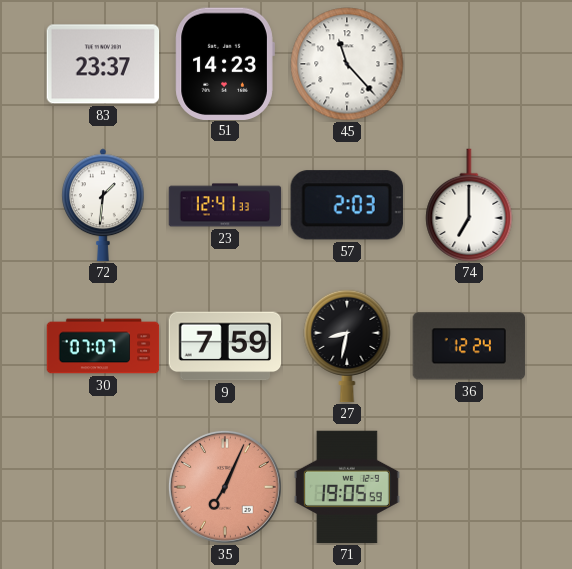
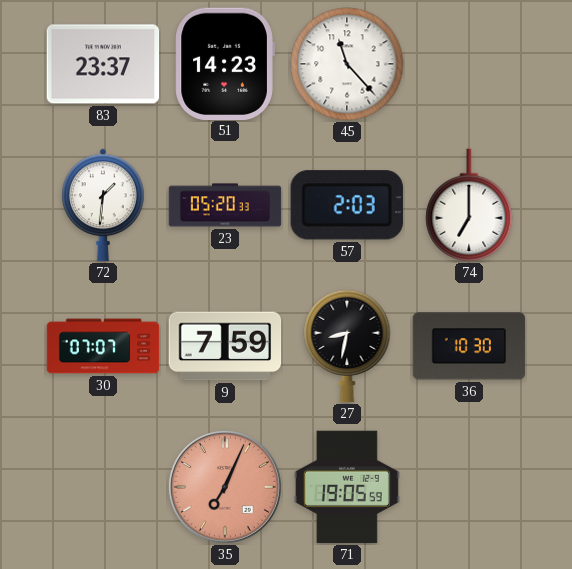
23: 12:41 -> 05:20 (225, 205)
36: 12:24 -> 10:30 (469, 346)
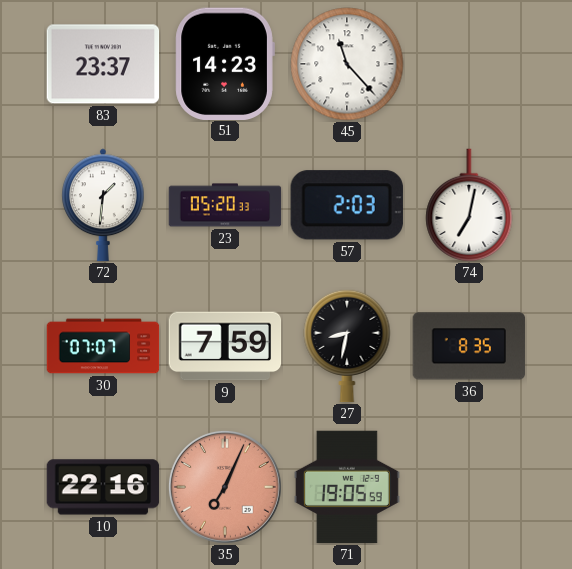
74: 7:00 -> 7:02 (469, 205)
36: 10:30 -> 8:35 (469, 346)
10: none -> 22:16 (103, 487)
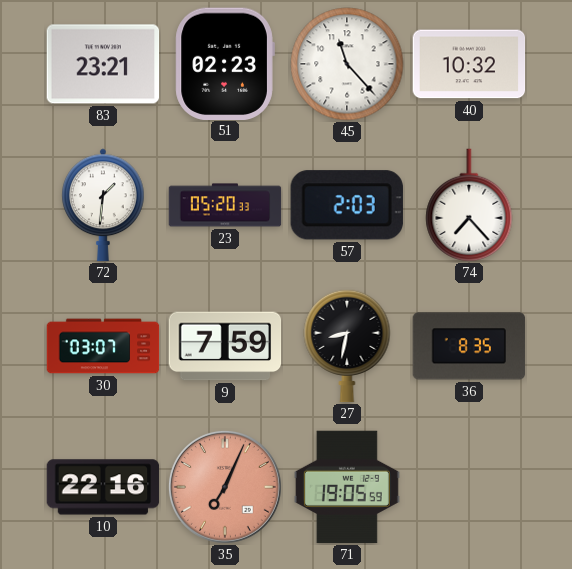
83: 23:37 -> 23:21 (103, 64)
51: 14:23 -> 02:23 (225, 63)
40: none -> 10:32 (469, 64)
74: 7:02 -> 7:23 (469, 205)
30: 07:07 -> 03:07 (103, 346)
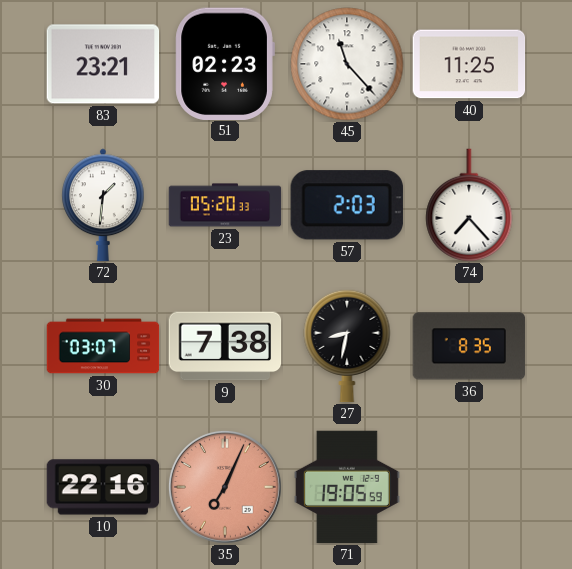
40: 10:32 -> 11:25 (469, 64)
9: 7:59 -> 7:38 (225, 346)
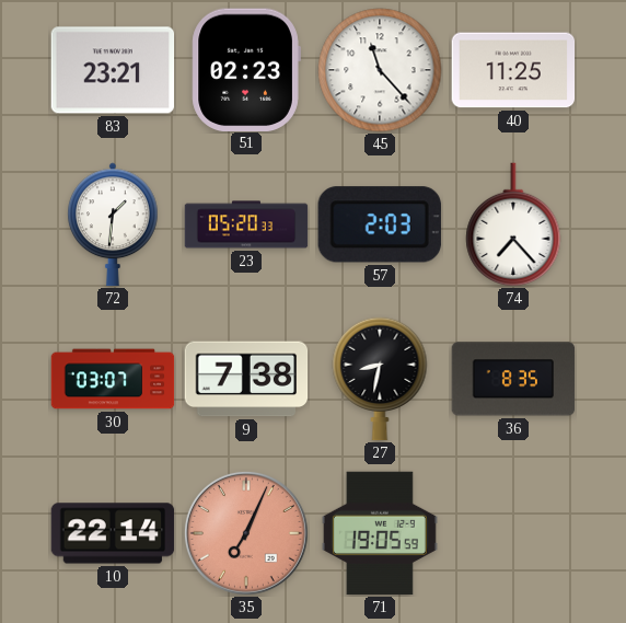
10: 22:16 -> 22:14 (113, 533)
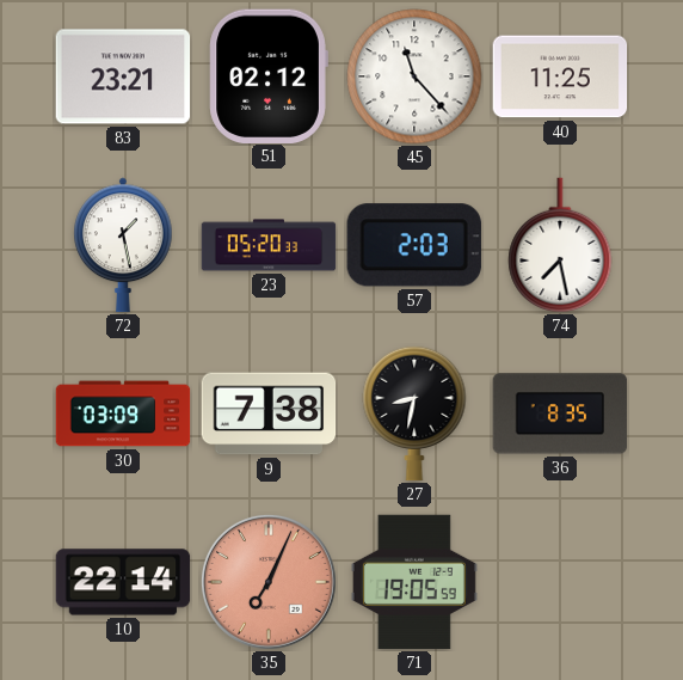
51: 02:23 -> 02:12 (269, 75)
72: 1:31 -> 1:28 (124, 245)
74: 7:23 -> 7:28 (560, 245)
30: 03:07 -> 03:09 (123, 413)
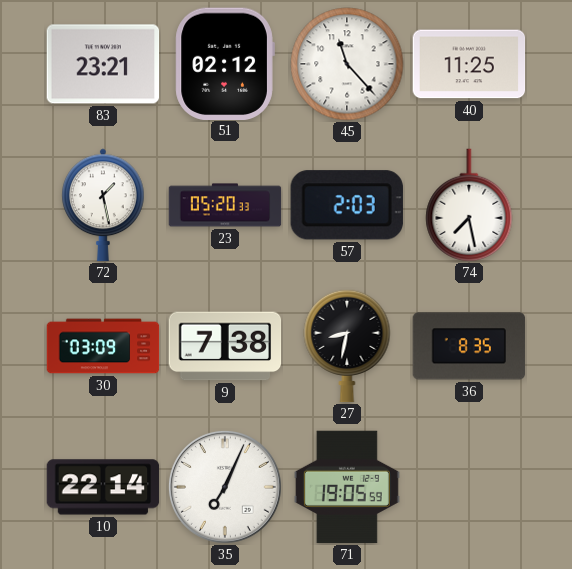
35 dial: salmon -> white (225, 487)
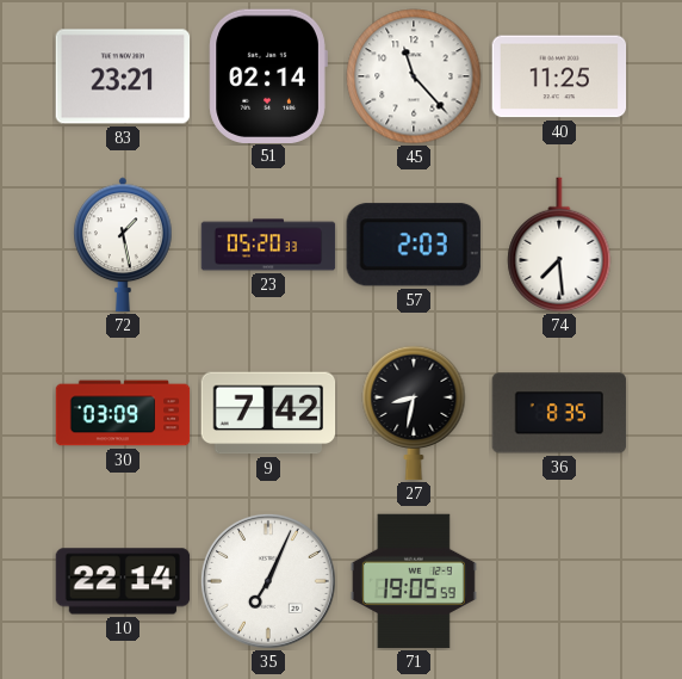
51: 02:12 -> 02:14 (268, 75)
74: 7:28 -> 7:29 (559, 245)
9: 7:38 -> 7:42 (268, 413)
